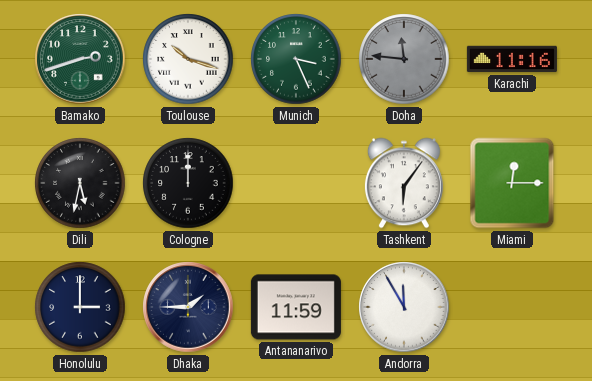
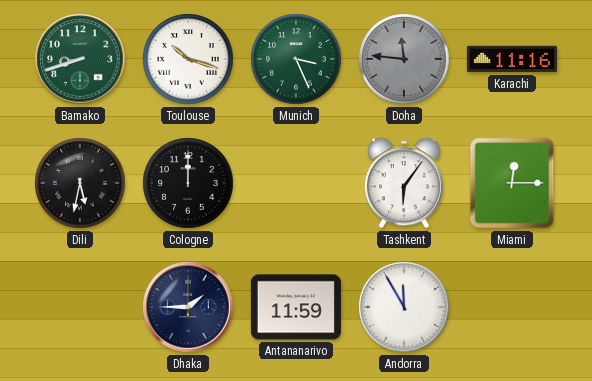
Bamako: 2:42 -> 8:42 (80, 59)
Honolulu: 3:00 -> none (80, 307)
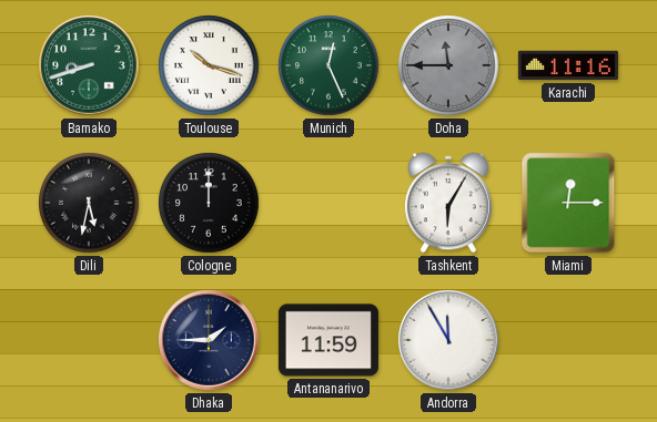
Munich: 3:26 -> 12:26 (328, 65)
Doha: 11:46 -> 11:45 (448, 65)
Tashkent: 6:06 -> 6:05 (448, 203)
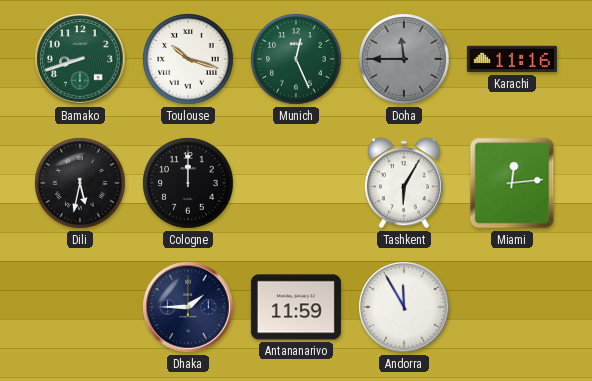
Miami: 12:15 -> 12:14 (512, 183)
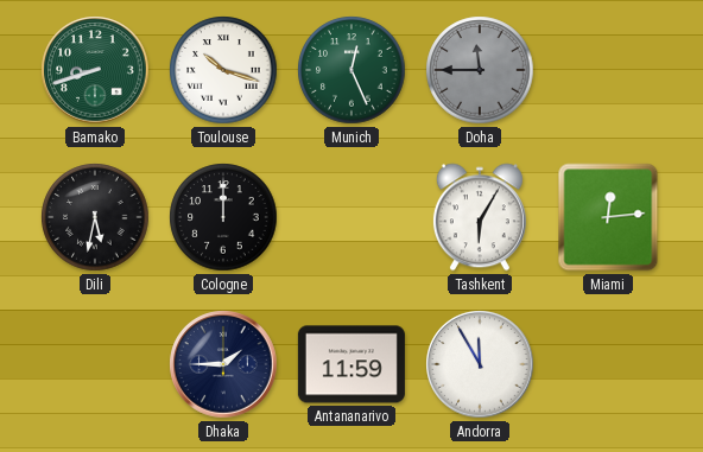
Karachi: 11:16 -> none (512, 59)
